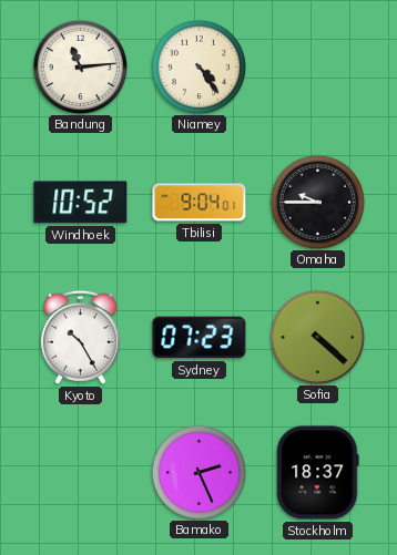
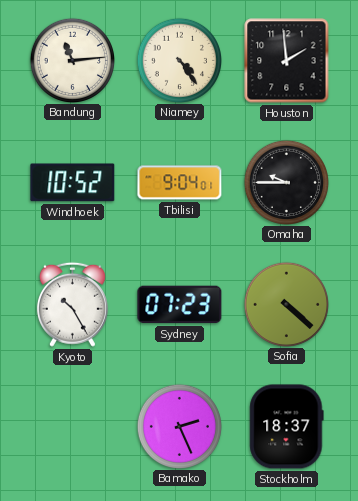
Houston: none -> 1:59 (287, 61)
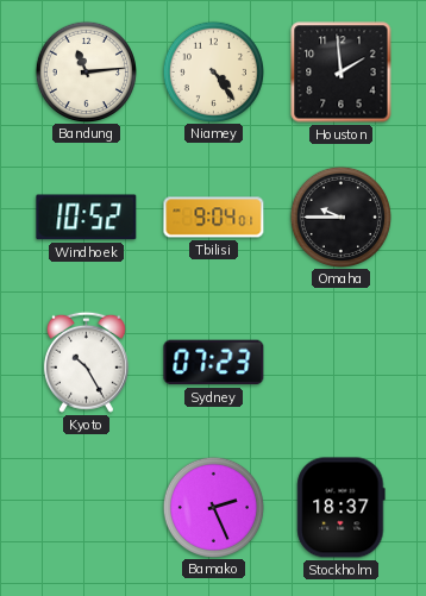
Sofia: 4:22 -> none (286, 304)
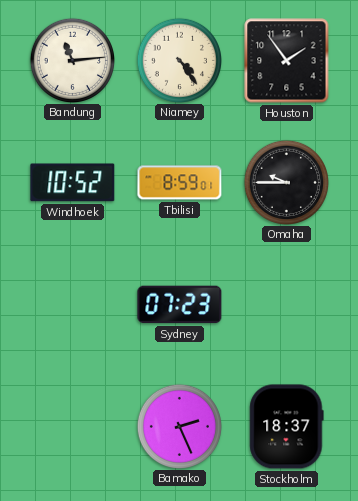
Houston: 1:59 -> 1:54 (287, 61)
Tbilisi: 9:04 -> 8:59 (180, 183)
Kyoto: 10:25 -> none (86, 362)
